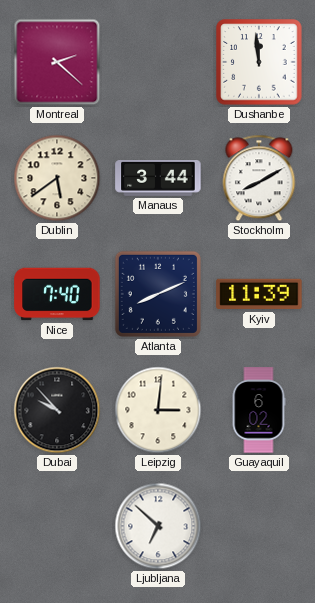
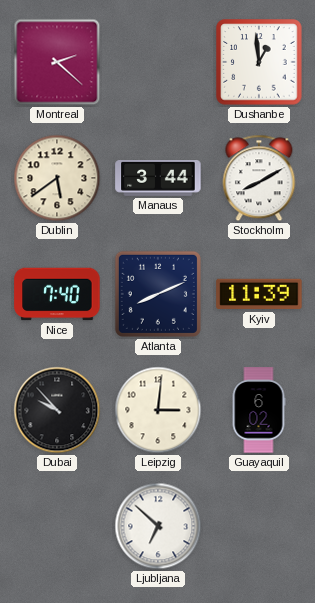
Dushanbe: 11:59 -> 12:59 (259, 62)
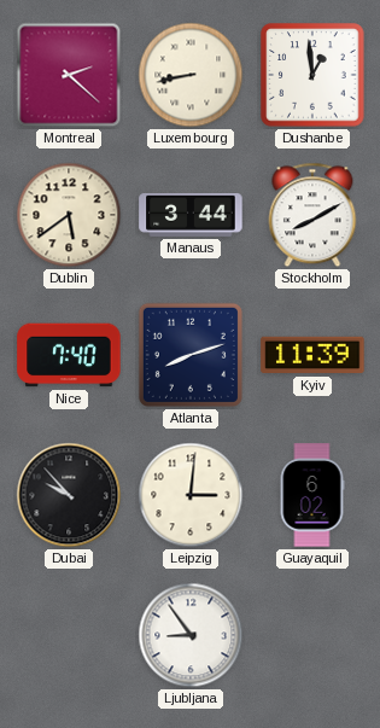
Luxembourg: none -> 8:43 (191, 75)
Atlanta: 8:11 -> 8:12 (191, 355)
Ljubljana: 6:52 -> 8:54 (191, 635)
